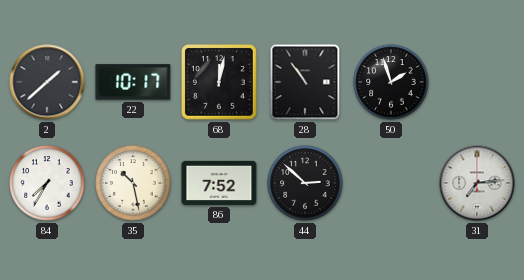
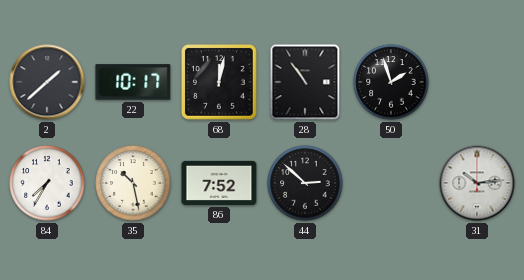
31: 7:14 -> 10:14 (477, 183)
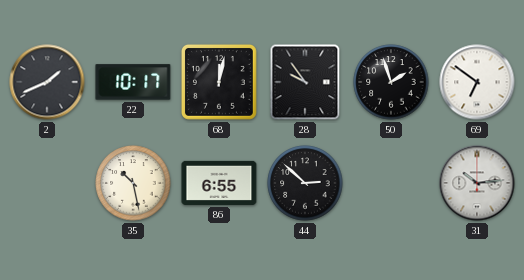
2: 1:38 -> 1:41 (47, 82)
28: 10:54 -> 9:54 (305, 82)
69: none -> 6:51 (477, 82)
84: 7:35 -> none (47, 183)
86: 7:52 -> 6:55 (219, 183)
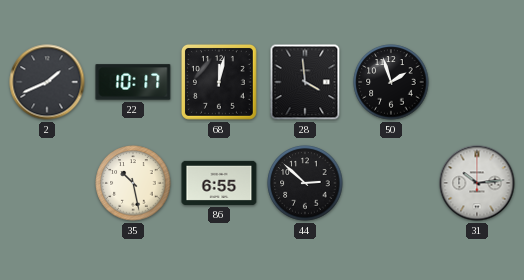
28: 9:54 -> 3:59 (305, 82)
69: 6:51 -> none (477, 82)
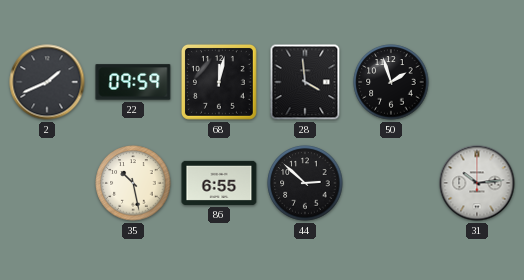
22: 10:17 -> 09:59 (133, 82)
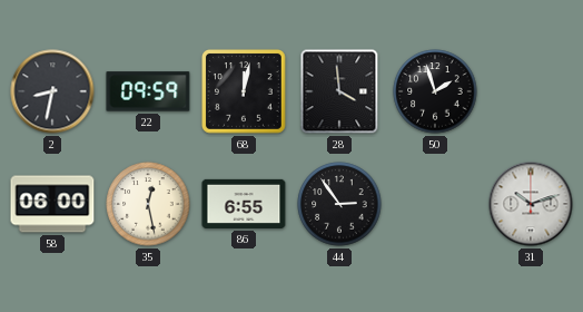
2: 1:41 -> 8:32 (52, 91)
58: none -> 06:00 (52, 204)
35: 10:28 -> 12:28 (148, 204)
44: 2:52 -> 2:54 (339, 204)
31: 10:14 -> 10:12 (531, 204)
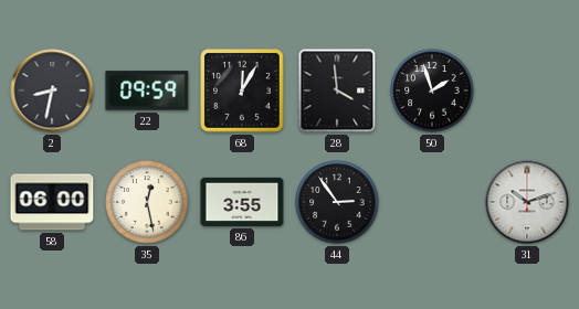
68: 12:02 -> 12:05 (242, 90)
86: 6:55 -> 3:55 (242, 202)
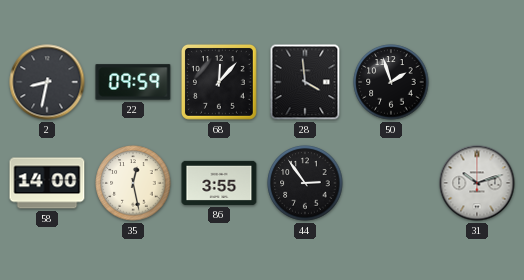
68: 12:05 -> 12:07 (219, 82)
58: 06:00 -> 14:00 (47, 183)
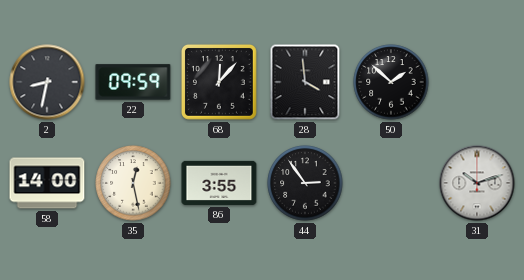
50: 1:57 -> 1:52 (391, 82)
